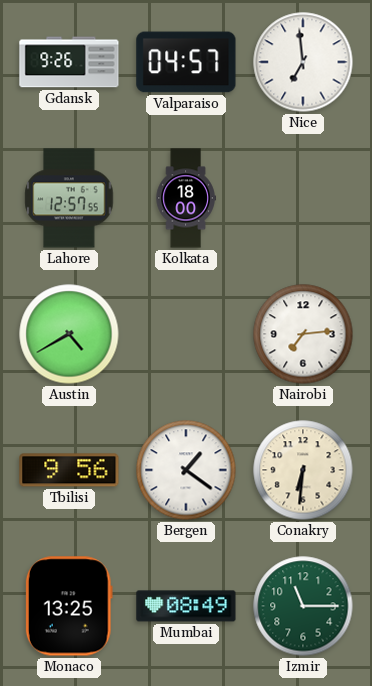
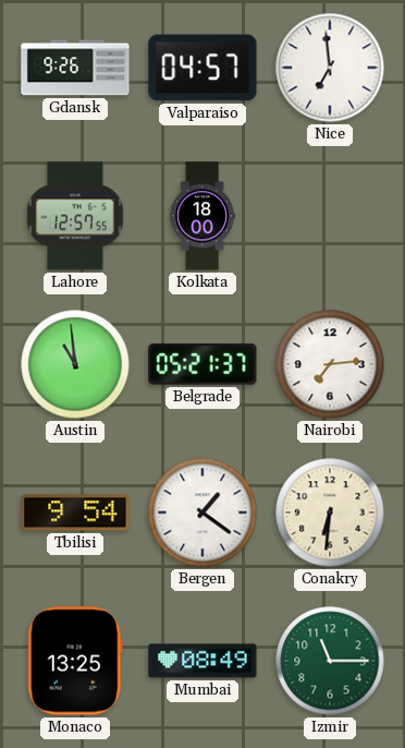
Austin: 4:40 -> 10:59 (75, 364)
Belgrade: none -> 05:21 (202, 365)
Tbilisi: 9:56 -> 9:54 (75, 512)
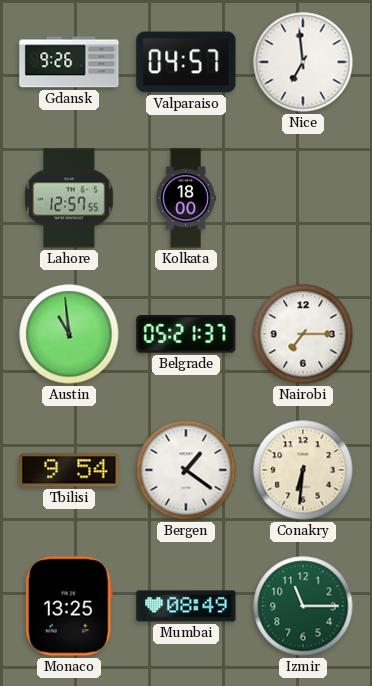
Nairobi: 7:14 -> 7:15 (303, 334)
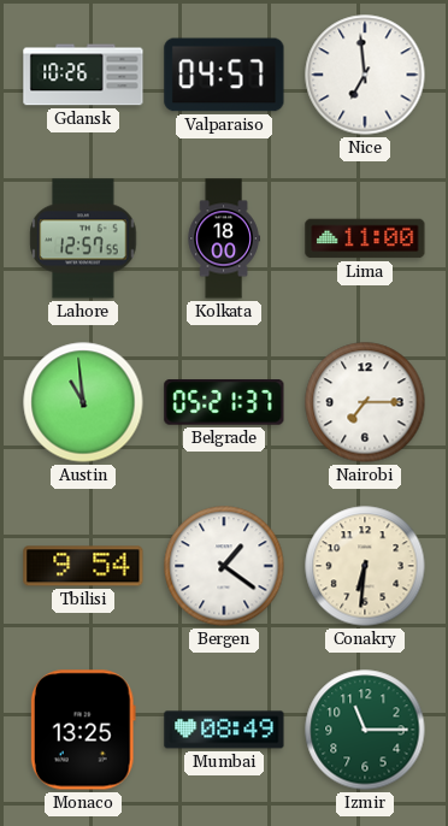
Gdansk: 9:26 -> 10:26 (83, 75)
Lima: none -> 11:00 (365, 238)
